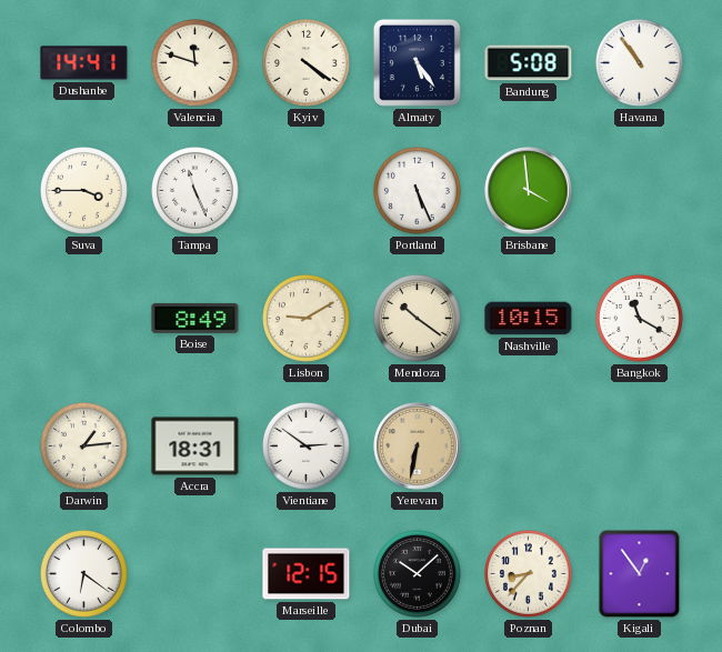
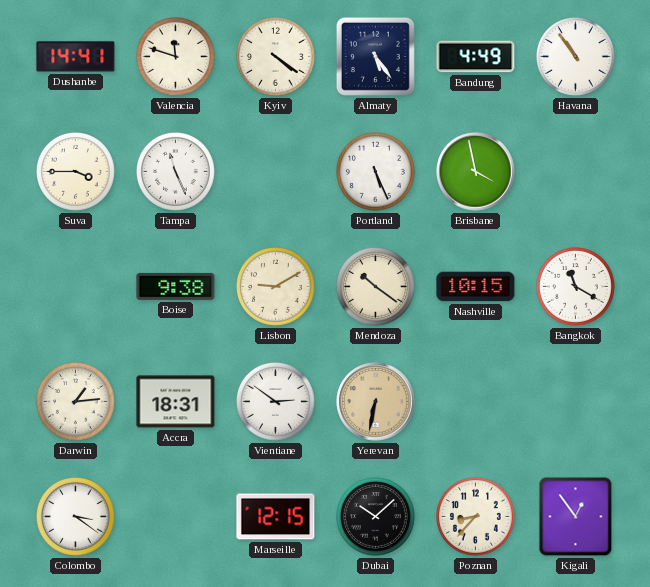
Bandung: 5:08 -> 4:49 (476, 57)
Brisbane: 3:59 -> 3:58 (476, 172)
Boise: 8:49 -> 9:38 (176, 286)
Colombo: 6:21 -> 3:21 (76, 517)
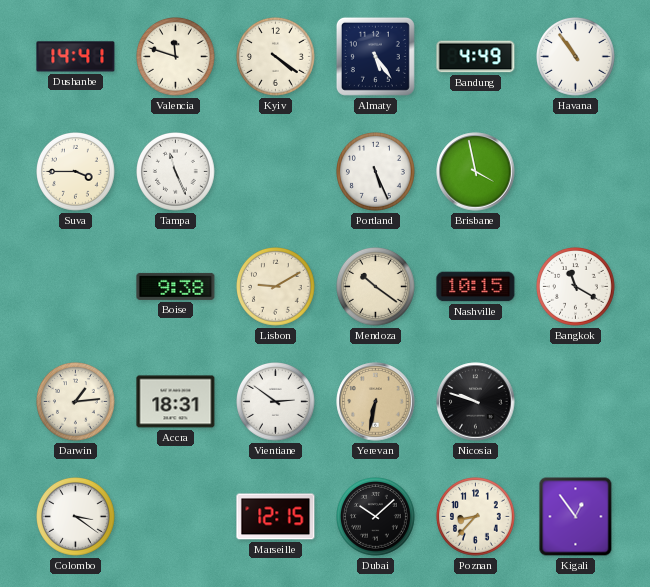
Nicosia: none -> 9:48 (476, 402)
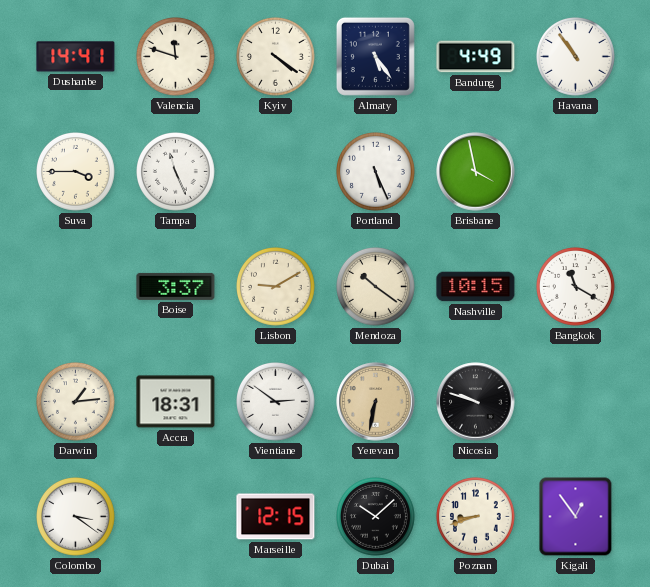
Boise: 9:38 -> 3:37 (176, 286)
Poznan: 8:37 -> 8:42 (476, 517)
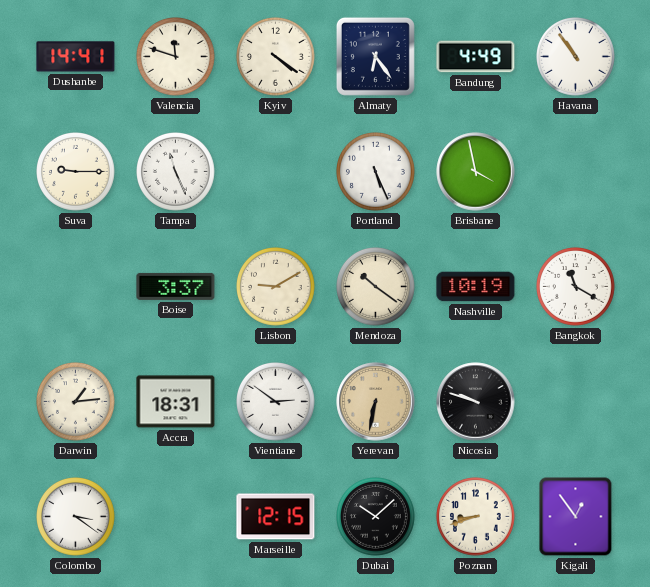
Almaty: 5:24 -> 6:24 (375, 56)
Suva: 3:45 -> 9:15 (76, 172)
Nashville: 10:15 -> 10:19 (476, 287)
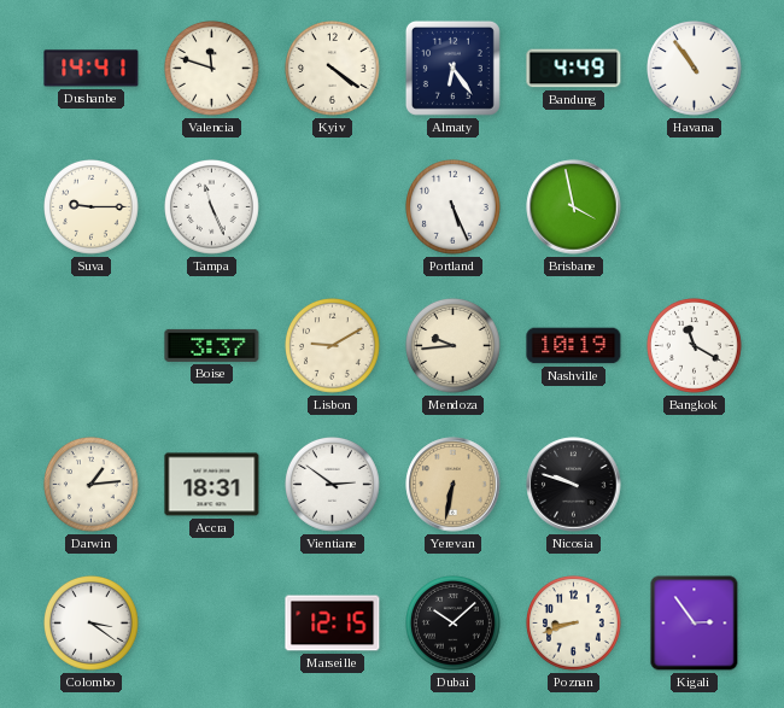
Mendoza: 10:21 -> 9:44 (454, 346)
Kigali: 12:54 -> 2:54 (695, 624)
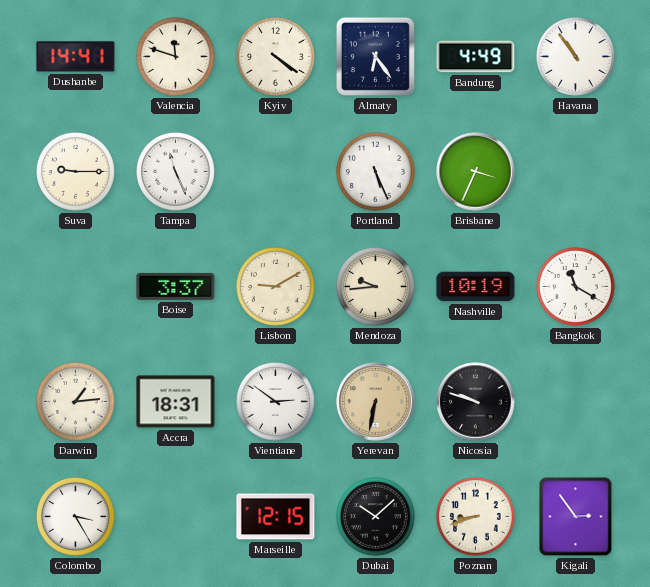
Brisbane: 3:58 -> 3:34 (476, 172)
Colombo: 3:21 -> 3:25 (76, 517)
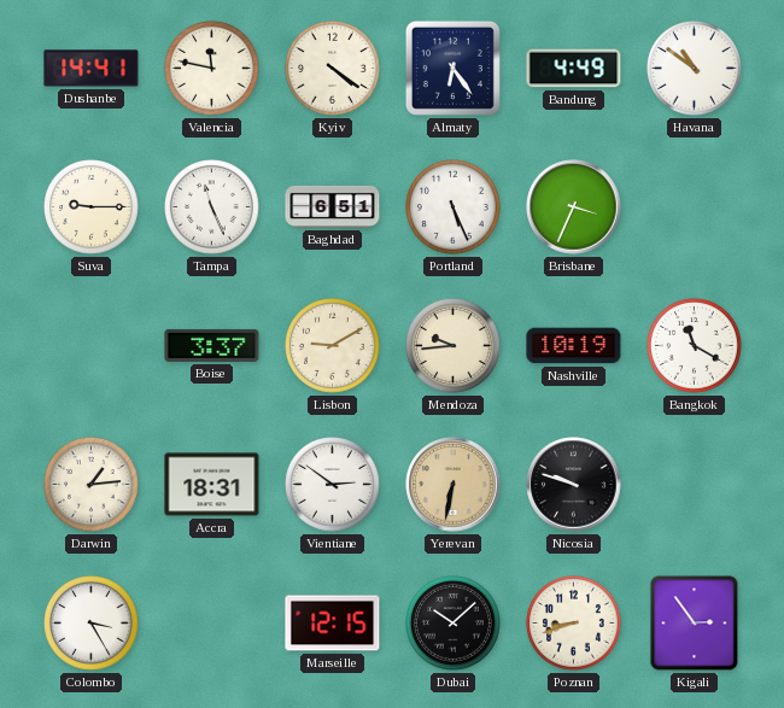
Valencia: 11:48 -> 11:47 (212, 69)
Havana: 10:54 -> 10:51 (695, 69)
Baghdad: none -> 6:51 (333, 206)
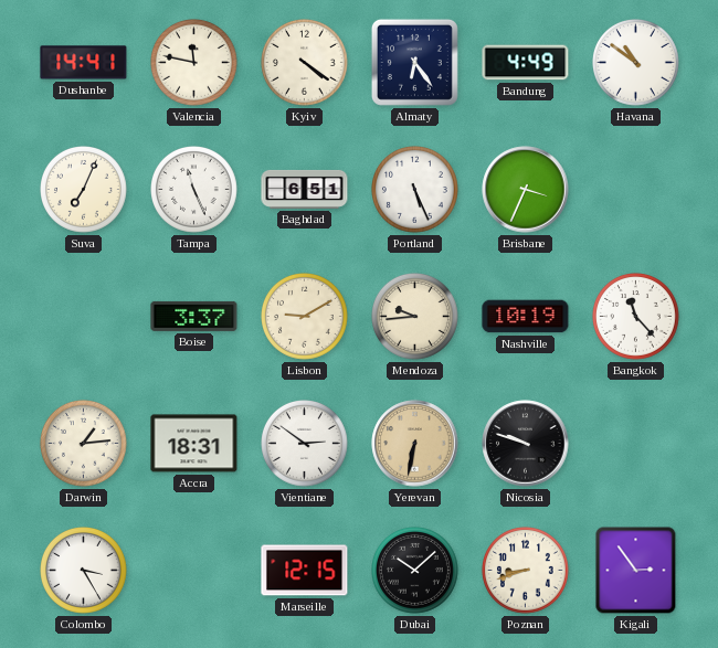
Suva: 9:15 -> 7:04 (84, 190)
Bangkok: 11:20 -> 11:23 (636, 317)
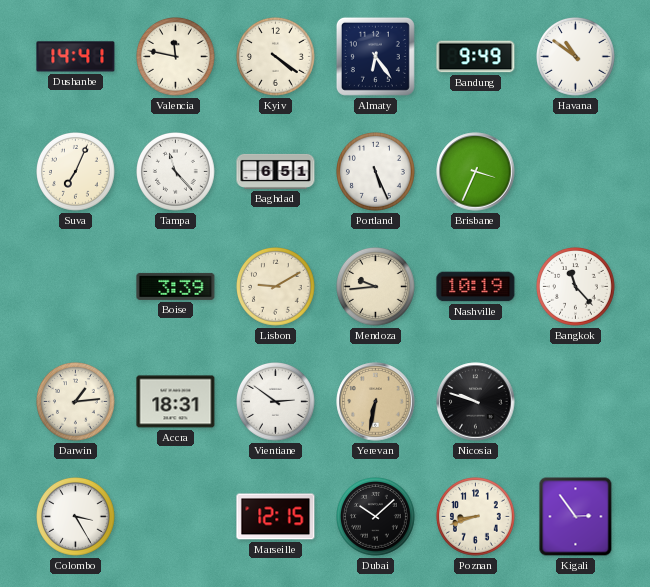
Bandung: 4:49 -> 9:49 (476, 57)
Tampa: 11:26 -> 11:23 (176, 172)
Boise: 3:37 -> 3:39 (176, 286)
